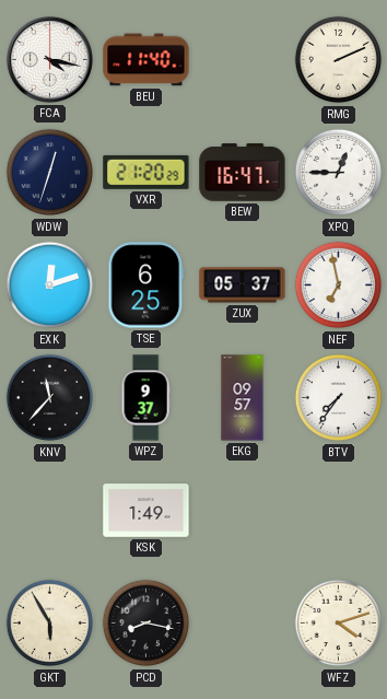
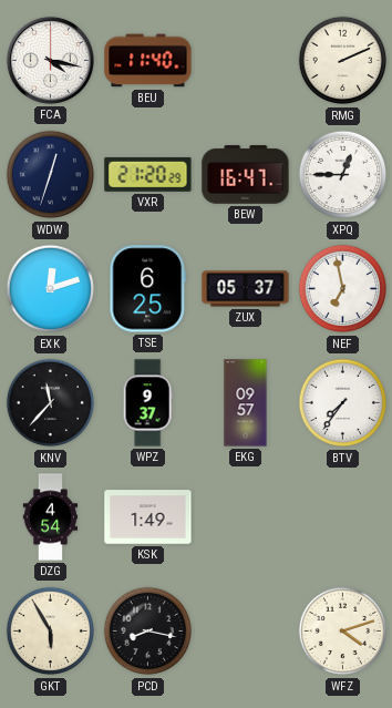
DZG: none -> 4:54 (50, 517)
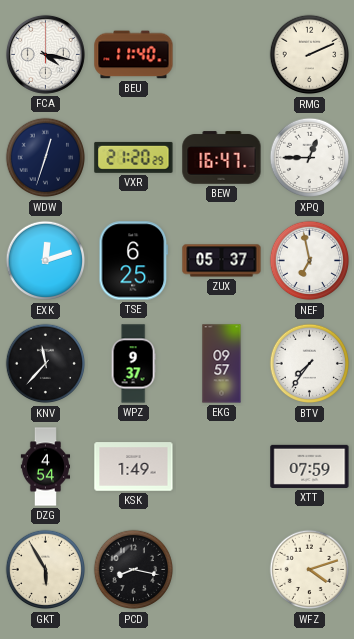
XTT: none -> 07:59 (310, 466)
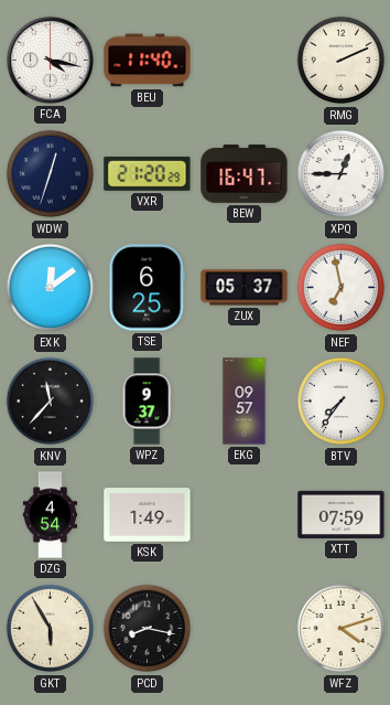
EXK: 12:12 -> 12:09 (51, 288)
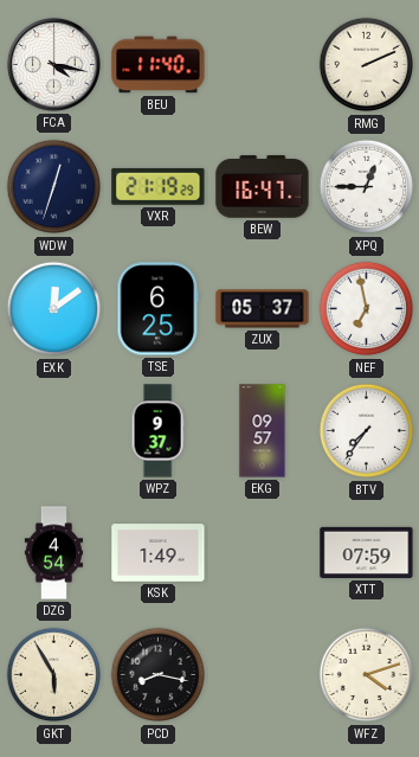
VXR: 21:20 -> 21:19 (159, 186)
KNV: 11:37 -> none (51, 402)
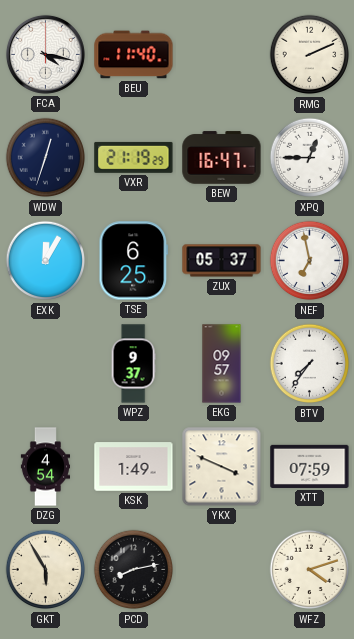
EXK: 12:09 -> 12:05 (46, 261)
YKX: none -> 3:49 (222, 467)
PCD: 8:17 -> 8:13 (134, 570)
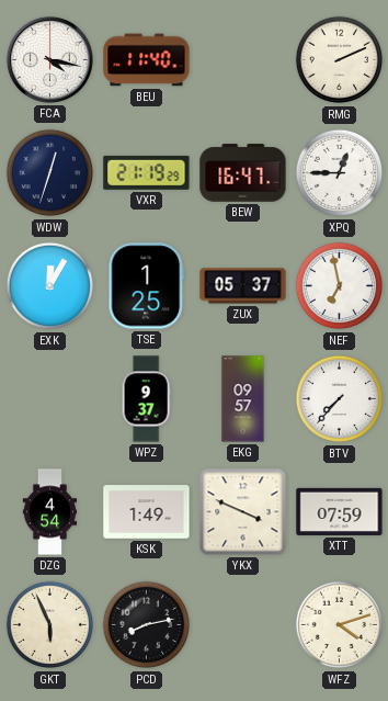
TSE: 6:25 -> 1:25 (147, 286)
BTV: 7:36 -> 7:37 (340, 399)
GKT: 5:55 -> 5:56 (50, 625)
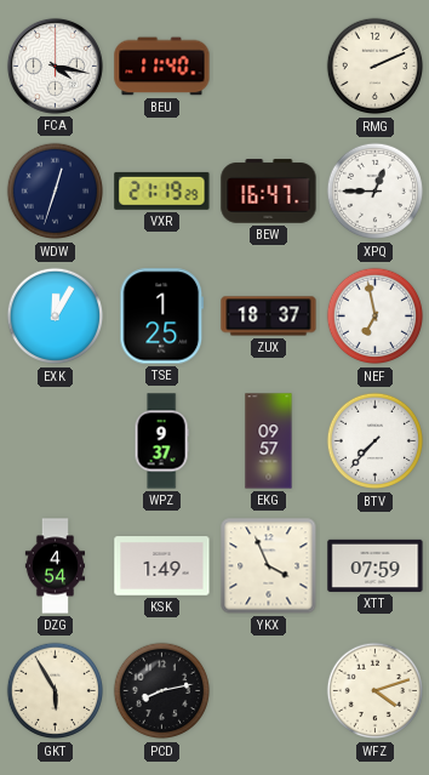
ZUX: 05:37 -> 18:37 (269, 317)
YKX: 3:49 -> 3:56 (269, 566)
GKT: 5:56 -> 5:55 (56, 691)
